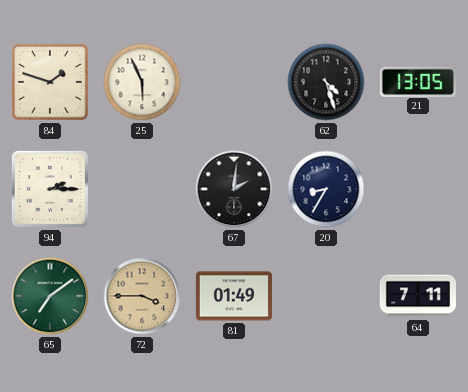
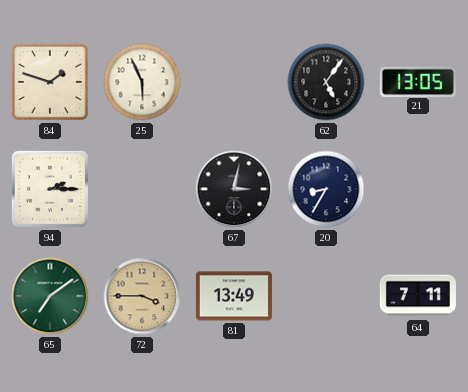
62: 4:27 -> 5:06 (326, 82)
67: 2:01 -> 3:02 (234, 189)
81: 01:49 -> 13:49 (234, 296)
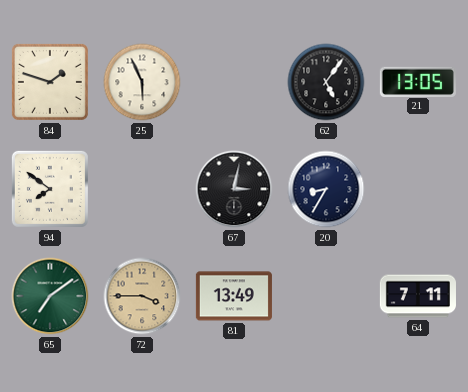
94: 2:15 -> 7:51 (50, 189)
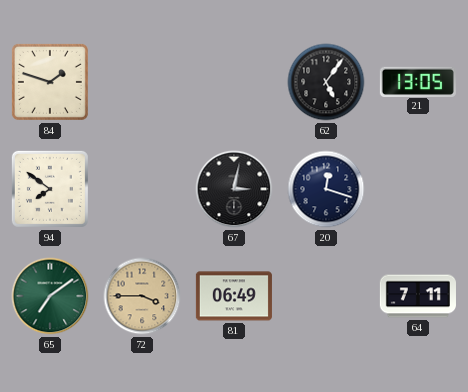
25: 5:56 -> none (142, 82)
20: 8:35 -> 12:18 (326, 189)
81: 13:49 -> 06:49 (234, 296)
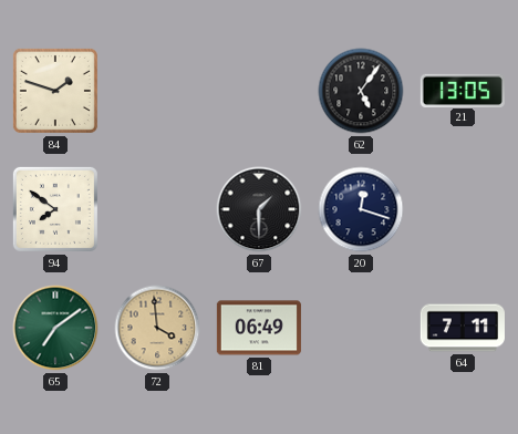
67: 3:02 -> 1:30 (259, 209)
72: 3:45 -> 3:59 (157, 328)
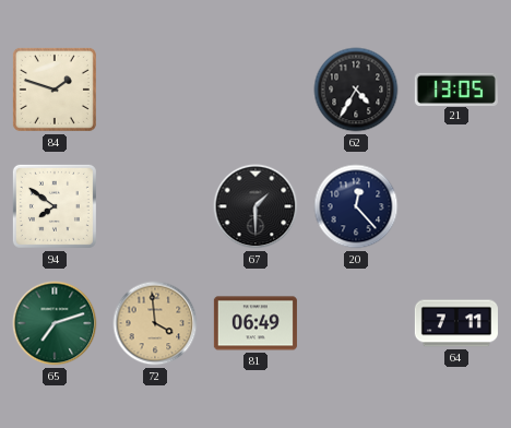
62: 5:06 -> 4:35 (356, 90)
20: 12:18 -> 12:23 (356, 206)
65: 7:09 -> 7:12 (55, 323)
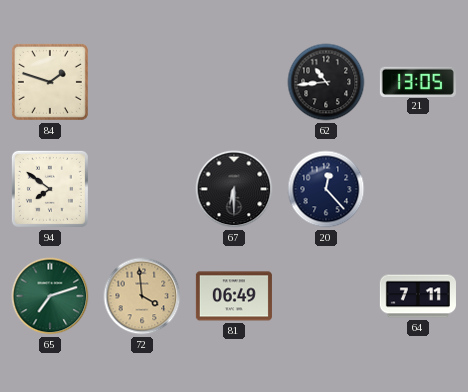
62: 4:35 -> 10:44 (326, 82)
67: 1:30 -> 6:30 (234, 189)
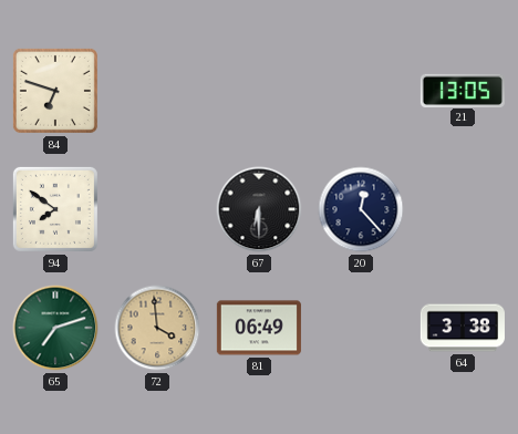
84: 1:48 -> 6:48 (55, 91)
62: 10:44 -> none (326, 82)
64: 7:11 -> 3:38 (463, 328)
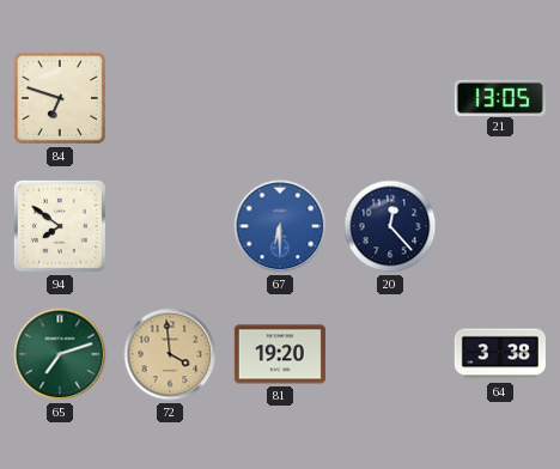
67 dial: black -> blue (280, 226)
81: 06:49 -> 19:20 (280, 354)
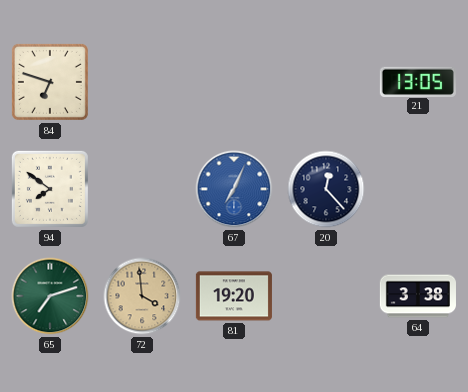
67: 6:30 -> 7:04 (234, 189)
